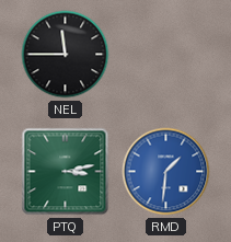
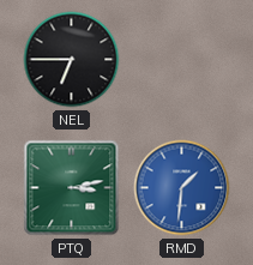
NEL: 11:45 -> 6:45 (72, 60)
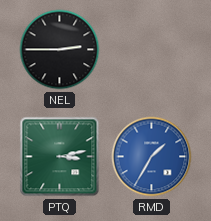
NEL: 6:45 -> 2:45 (60, 50)
RMD: 1:31 -> 1:35 (152, 157)
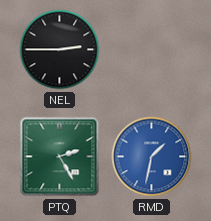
PTQ: 3:13 -> 2:25 (60, 157)
RMD: 1:35 -> 1:32 (152, 157)
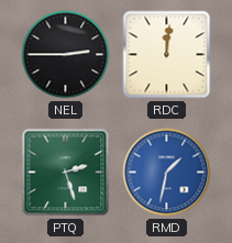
RDC: none -> 12:01 (167, 55)
PTQ: 2:25 -> 2:27 (66, 173)
